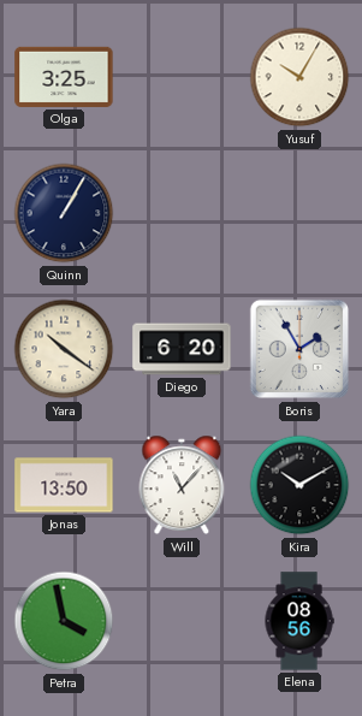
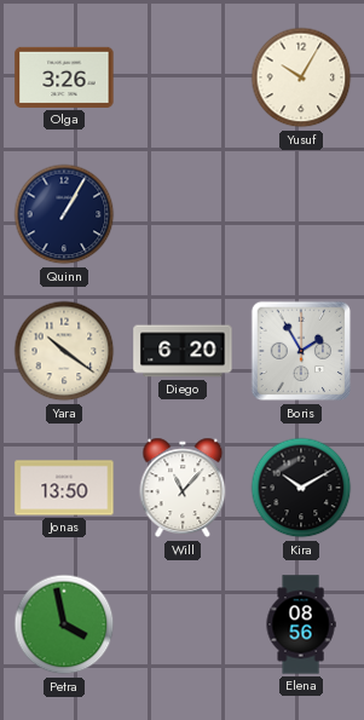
Olga: 3:25 -> 3:26 (64, 77)
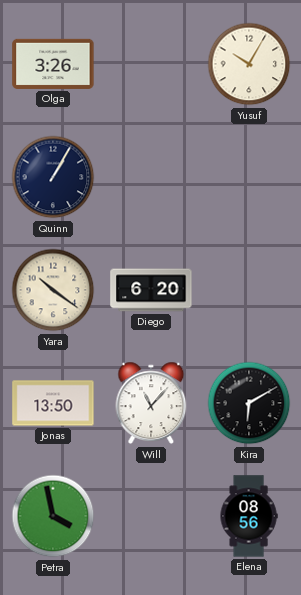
Boris: 1:55 -> none (301, 351)
Kira: 10:10 -> 6:10 (249, 403)
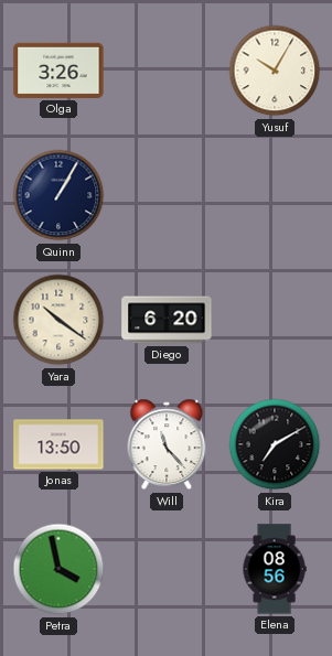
Will: 11:07 -> 11:23 (167, 444)
Kira: 6:10 -> 7:10 (275, 444)
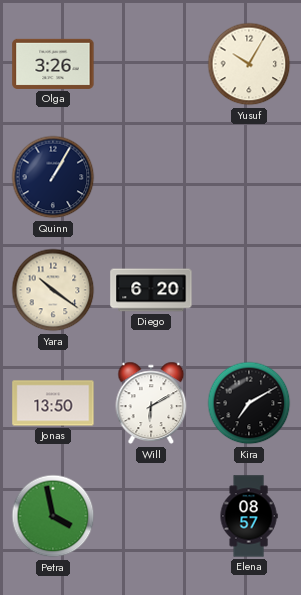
Will: 11:23 -> 6:10 (151, 403)
Elena: 08:56 -> 08:57 (249, 516)
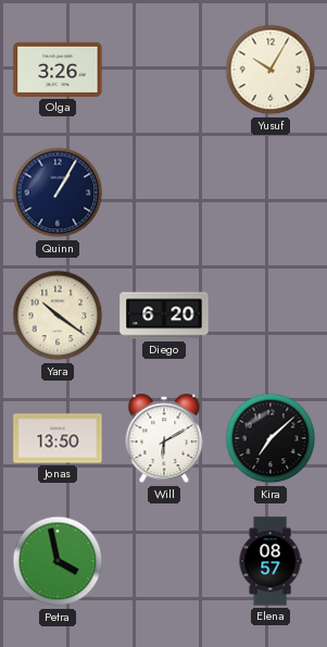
Kira: 7:10 -> 7:08 (271, 438)
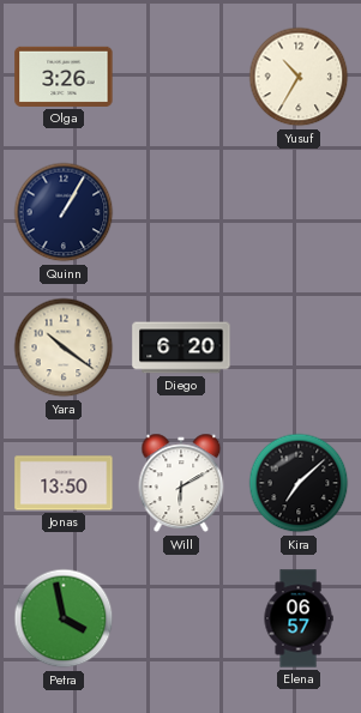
Yusuf: 10:05 -> 10:35 (299, 77)
Elena: 08:57 -> 06:57 (299, 618)
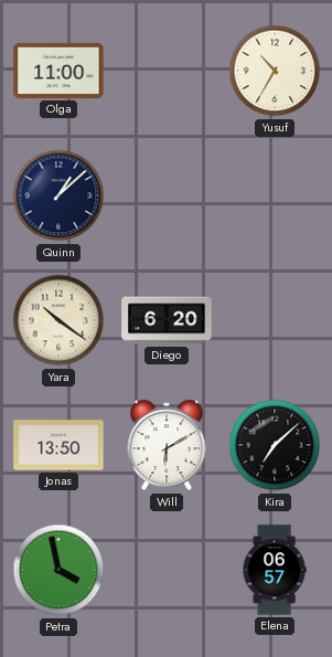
Olga: 3:26 -> 11:00 (58, 71)
Quinn: 1:05 -> 1:08 (58, 195)
